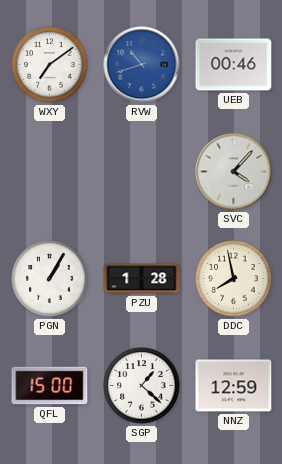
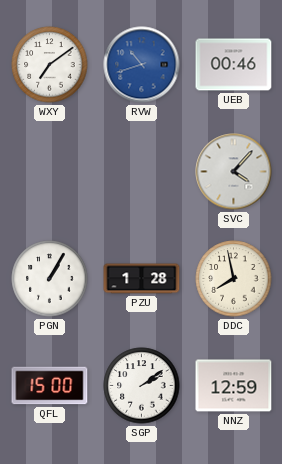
SGP: 1:22 -> 2:09 (142, 386)
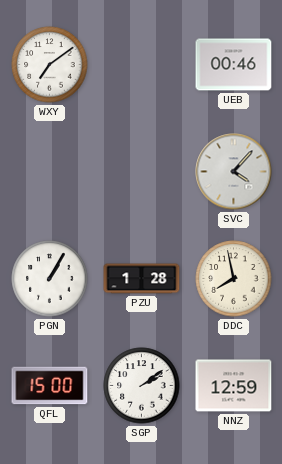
RVW: 10:42 -> none (142, 65)
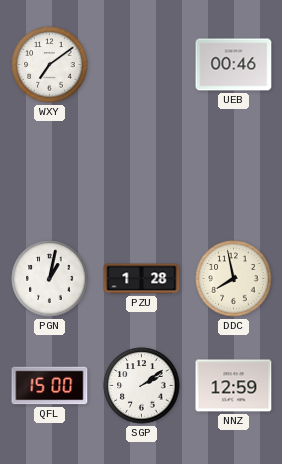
SVC: 4:07 -> none (234, 172)
PGN: 1:05 -> 1:02 (50, 279)
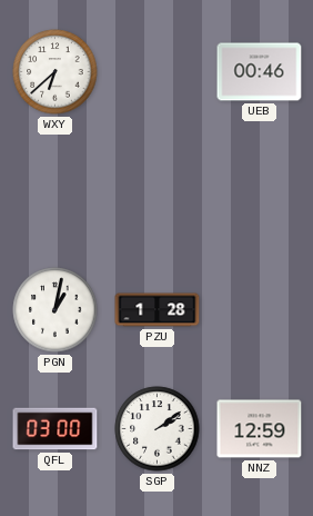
WXY: 7:09 -> 6:38 (55, 72)
DDC: 7:58 -> none (234, 279)
QFL: 15:00 -> 03:00 (55, 429)
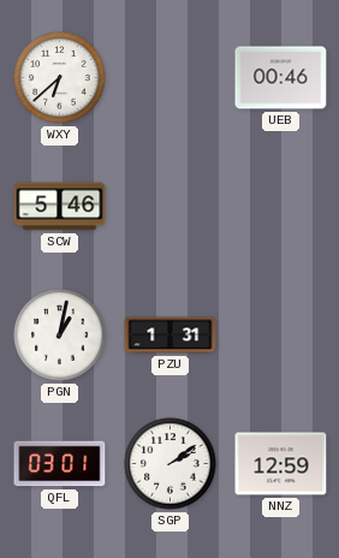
SCW: none -> 5:46 (60, 207)
PZU: 1:28 -> 1:31 (171, 336)
QFL: 03:00 -> 03:01 (60, 464)
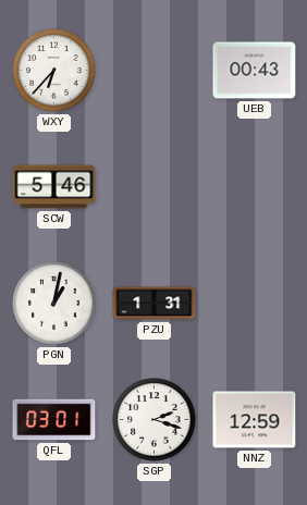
WXY: 6:38 -> 6:37 (54, 71)
UEB: 00:46 -> 00:43 (255, 71)
SGP: 2:09 -> 2:18 (155, 420)
